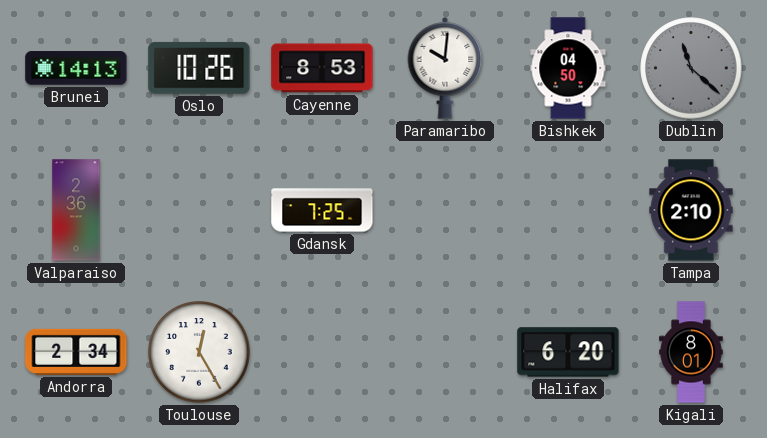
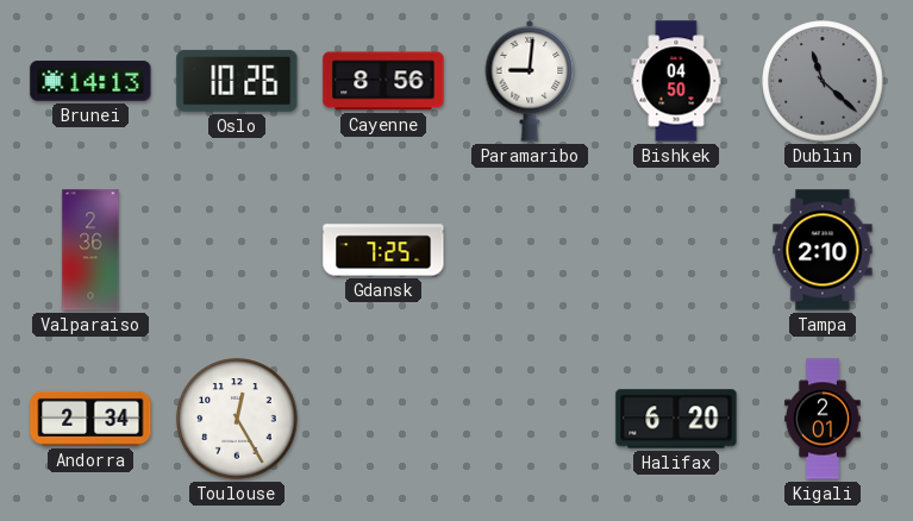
Cayenne: 8:53 -> 8:56 (383, 81)
Paramaribo: 10:01 -> 9:01 (530, 81)
Kigali: 8:01 -> 2:01 (823, 419)
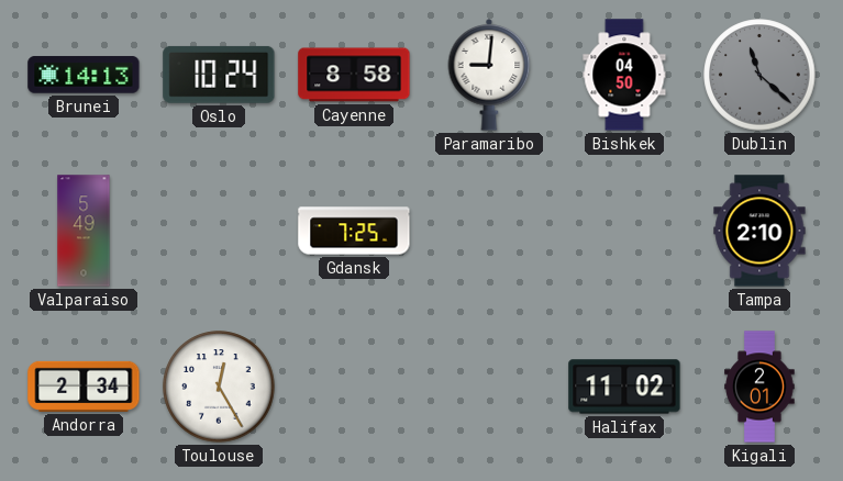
Oslo: 10:26 -> 10:24 (219, 75)
Cayenne: 8:56 -> 8:58 (354, 75)
Valparaiso: 2:36 -> 5:49 (84, 231)
Halifax: 6:20 -> 11:02 (624, 387)
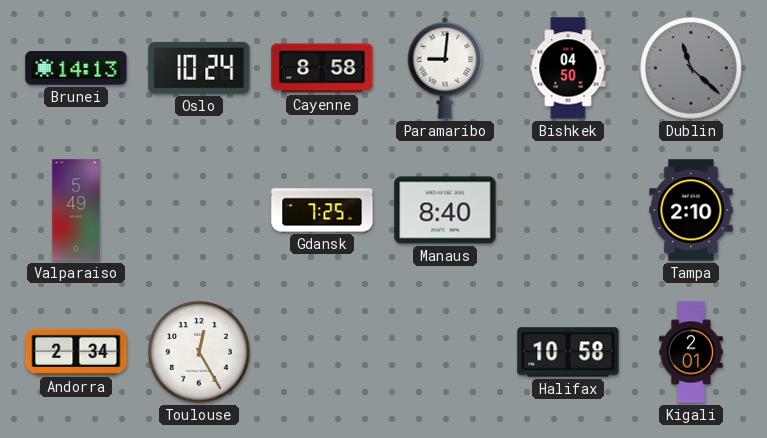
Manaus: none -> 8:40 (445, 210)
Halifax: 11:02 -> 10:58 (568, 352)
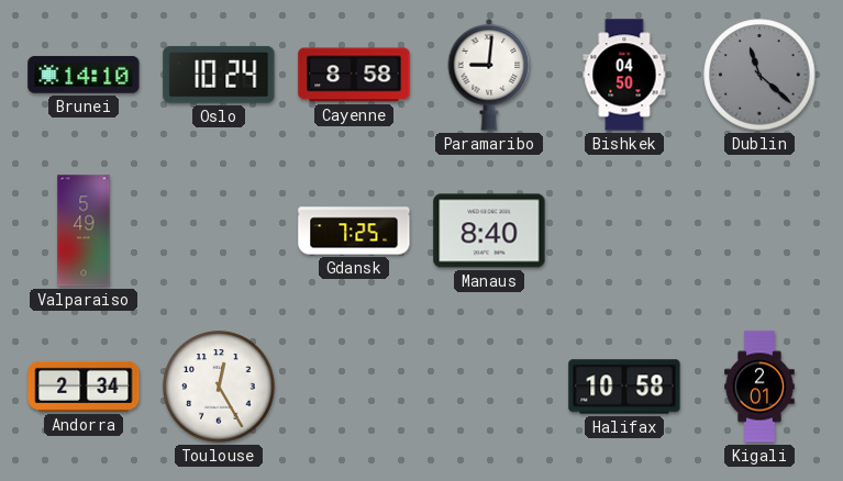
Brunei: 14:13 -> 14:10 (84, 75)
Tampa: 2:10 -> none (691, 210)
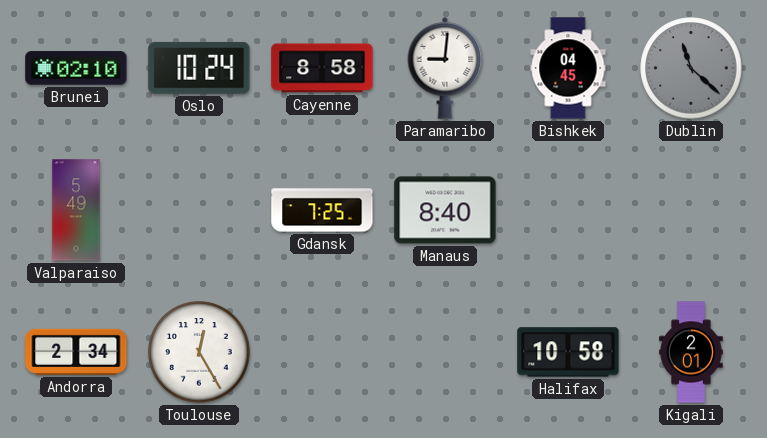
Brunei: 14:10 -> 02:10 (76, 68)
Bishkek: 04:50 -> 04:45 (568, 68)
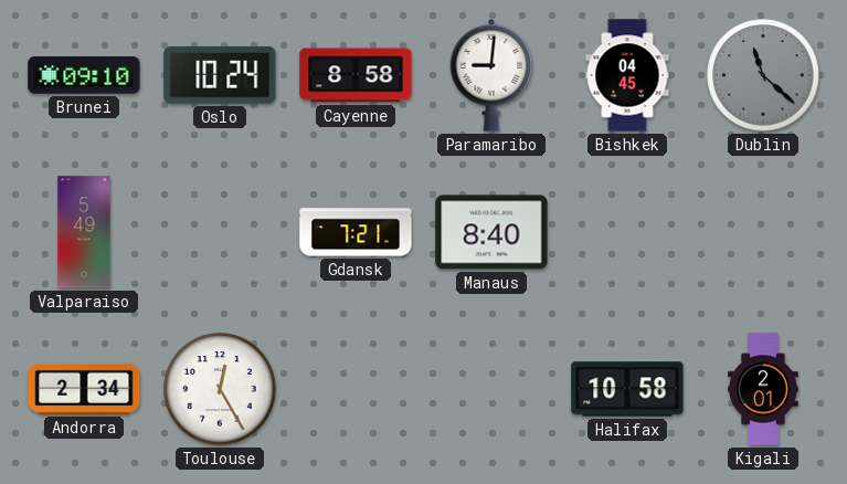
Brunei: 02:10 -> 09:10 (84, 75)
Gdansk: 7:25 -> 7:21 (356, 232)
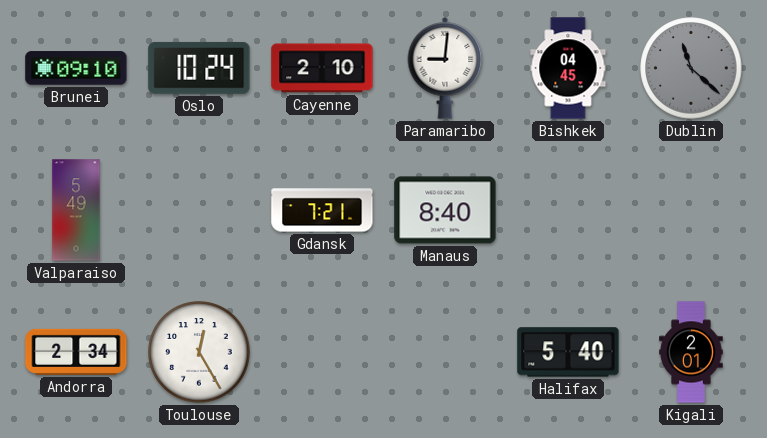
Cayenne: 8:58 -> 2:10 (322, 68)
Halifax: 10:58 -> 5:40 (568, 352)
